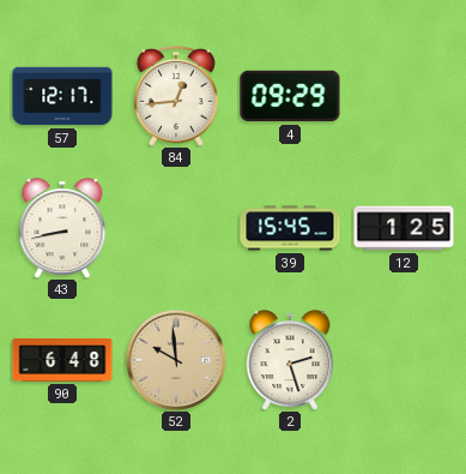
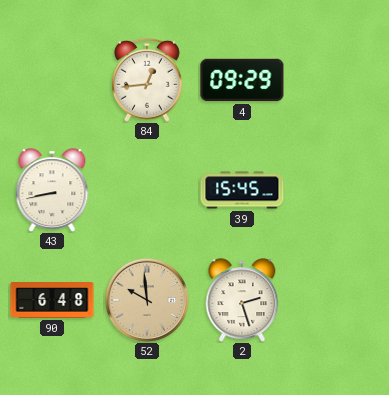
57: 12:17 -> none (62, 96)
12: 1:25 -> none (404, 228)
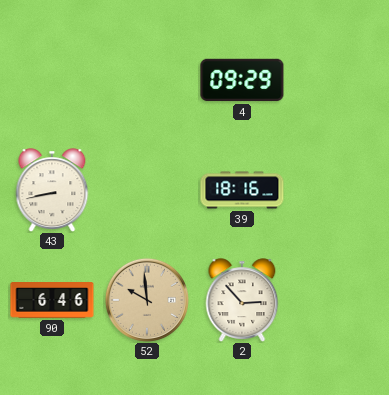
84: 12:44 -> none (147, 80)
39: 15:45 -> 18:16 (242, 190)
90: 6:48 -> 6:46 (52, 301)
2: 2:27 -> 2:53 (242, 300)
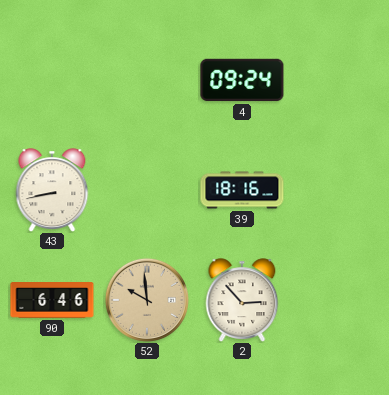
4: 09:29 -> 09:24 (242, 80)
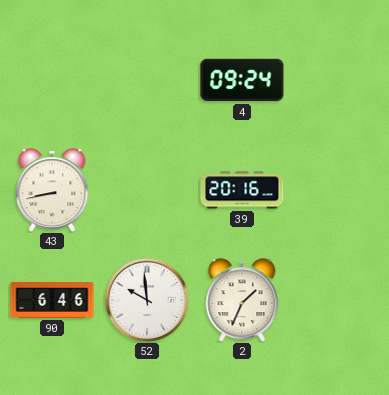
39: 18:16 -> 20:16 (242, 190)
52 dial: champagne -> white (147, 300)
2: 2:53 -> 1:34 (242, 300)
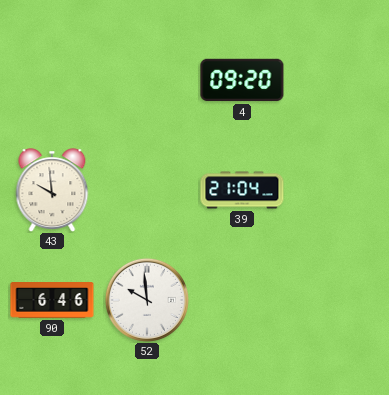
4: 09:24 -> 09:20 (242, 80)
43: 8:43 -> 9:59 (52, 190)
39: 20:16 -> 21:04 (242, 190)
2: 1:34 -> none (242, 300)
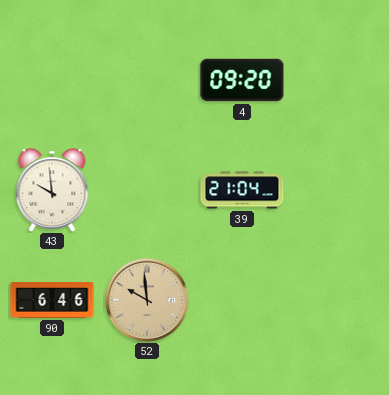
52 dial: white -> champagne (147, 300)
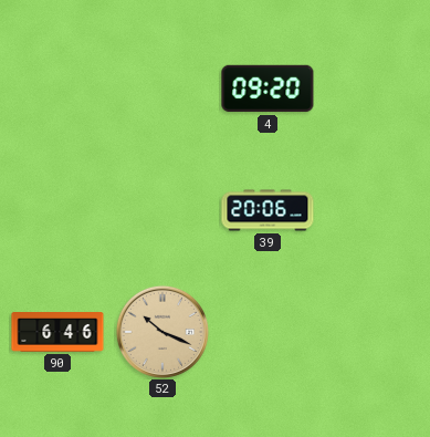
43: 9:59 -> none (52, 190)
39: 21:04 -> 20:06 (268, 210)
52: 9:59 -> 10:19 (162, 332)
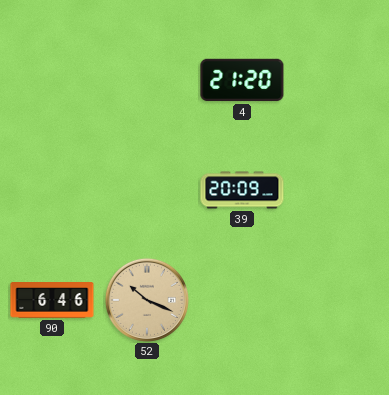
4: 09:20 -> 21:20 (242, 80)
39: 20:06 -> 20:09 (242, 190)
